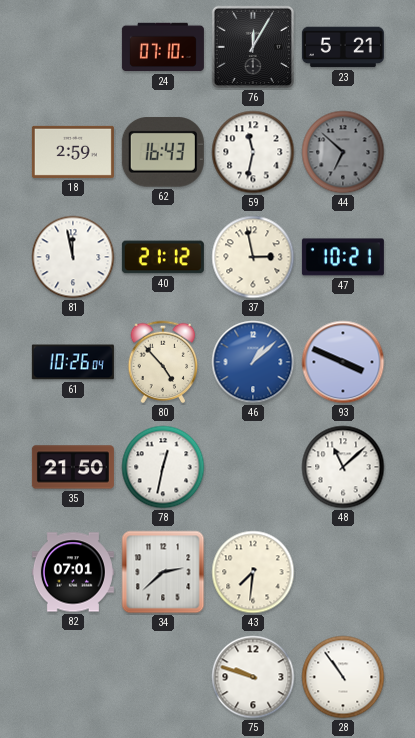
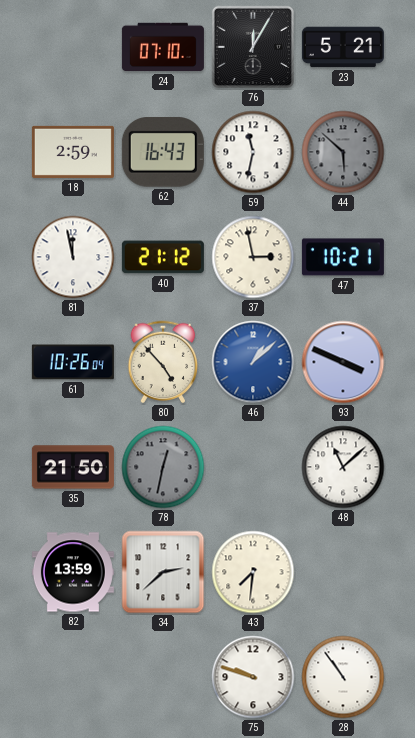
44: 6:52 -> 5:52 (343, 152)
78 dial: white -> grey (163, 467)
82: 07:01 -> 13:59 (73, 572)
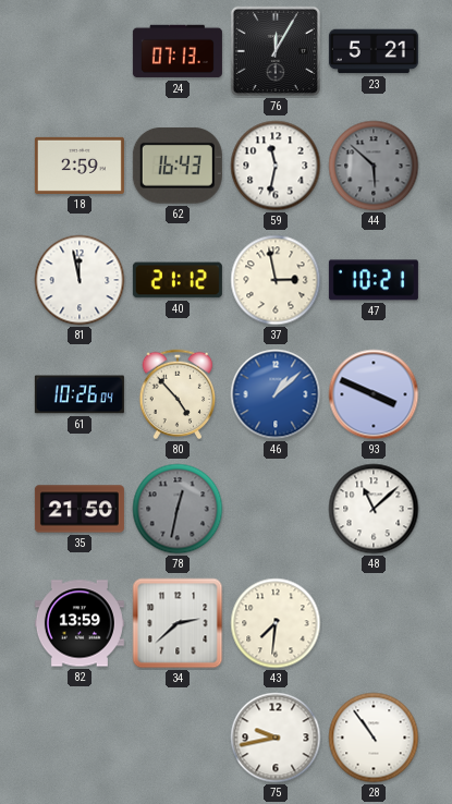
24: 07:10 -> 07:13 (178, 51)
75: 9:48 -> 9:43 (276, 738)
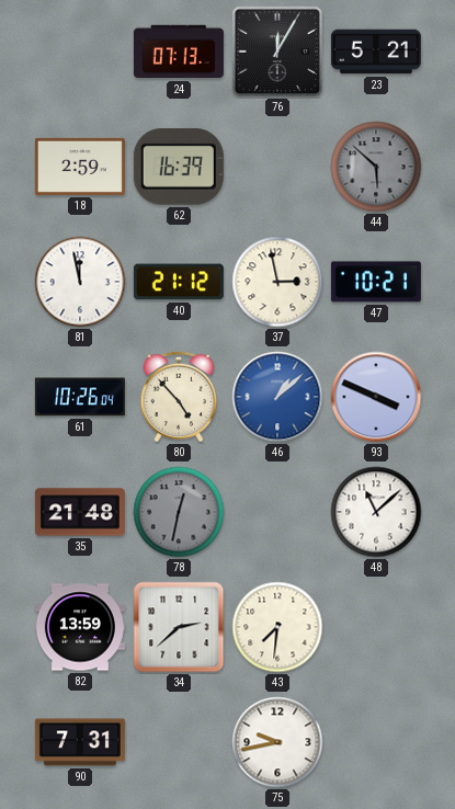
62: 16:43 -> 16:39 (179, 167)
59: 11:32 -> none (276, 166)
35: 21:50 -> 21:48 (80, 512)
90: none -> 7:31 (80, 742)
28: 10:54 -> none (374, 738)
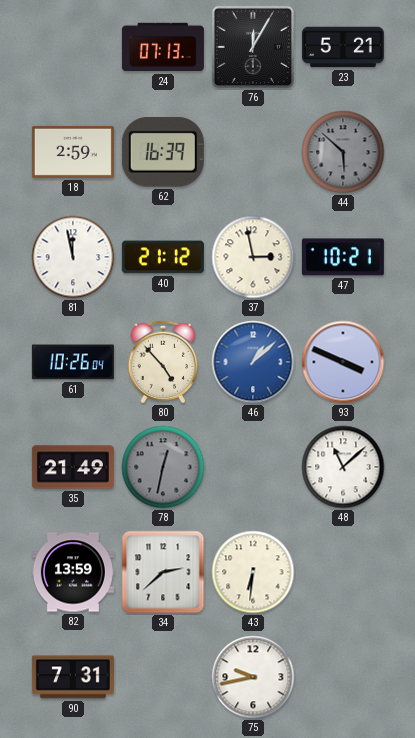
35: 21:48 -> 21:49 (73, 467)
43: 7:31 -> 6:31 (253, 572)
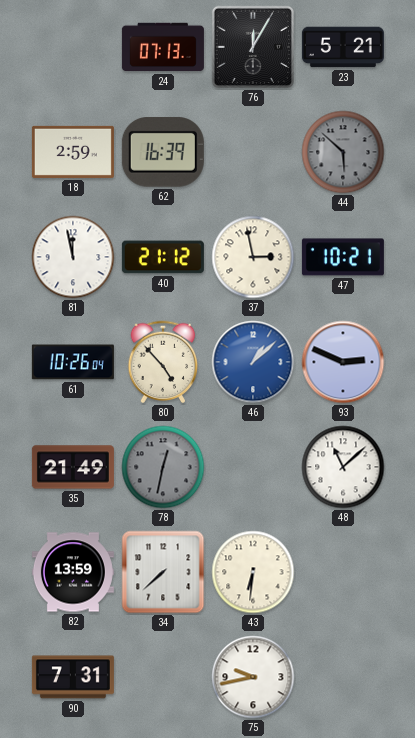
93: 3:49 -> 2:49 (343, 362)
34: 2:38 -> 7:38 (163, 572)
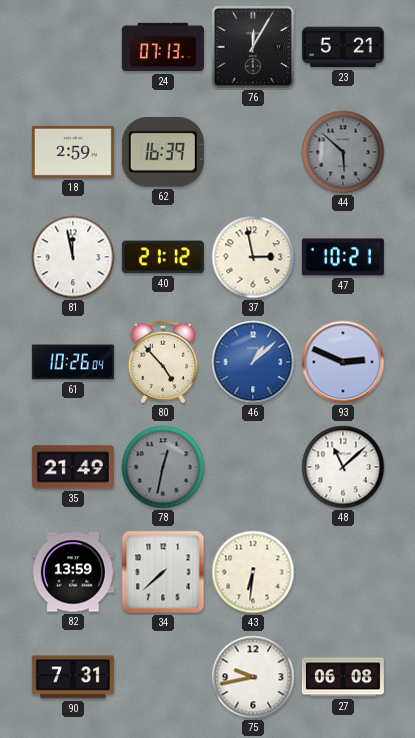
27: none -> 06:08 (343, 677)
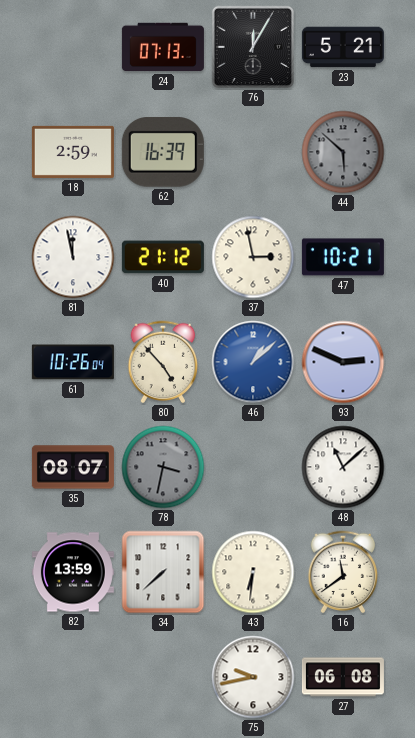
35: 21:49 -> 08:07 (73, 467)
78: 12:32 -> 3:32 (163, 467)
16: none -> 11:39 (343, 572)
90: 7:31 -> none (73, 677)
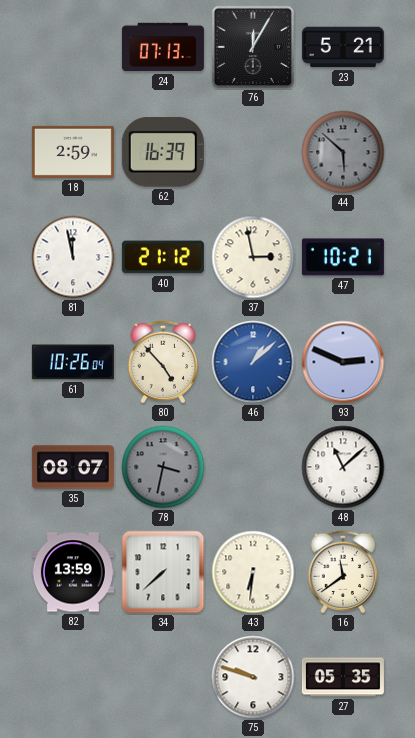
75: 9:43 -> 9:48 (253, 677)
27: 06:08 -> 05:35 (343, 677)
